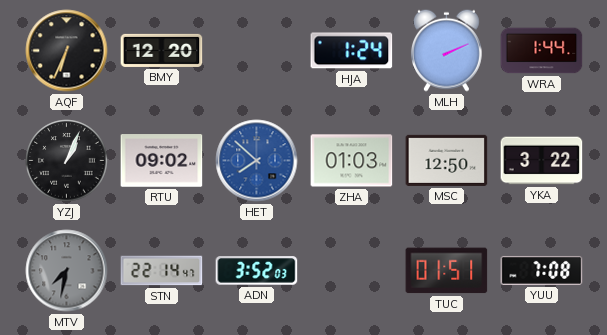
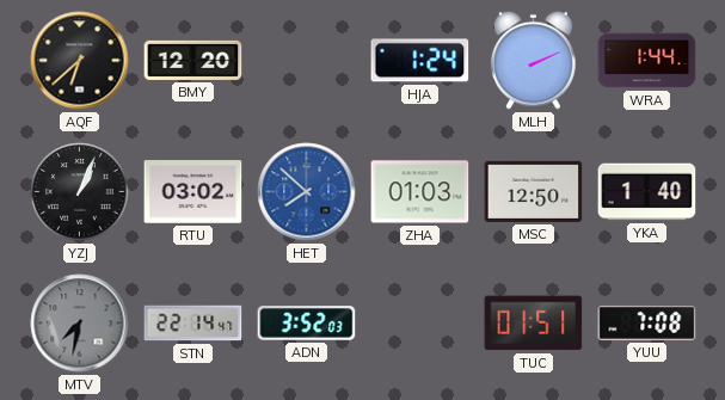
AQF: 6:34 -> 6:38 (80, 61)
RTU: 09:02 -> 03:02 (193, 192)
YKA: 3:22 -> 1:40 (647, 192)
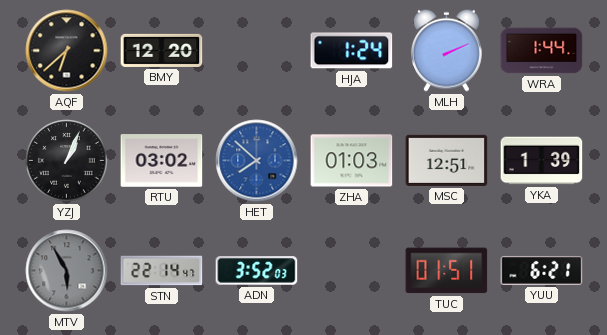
MSC: 12:50 -> 12:51 (447, 160)
YKA: 1:40 -> 1:39 (542, 161)
MTV: 7:32 -> 5:55 (67, 271)
YUU: 7:08 -> 6:21 (542, 270)
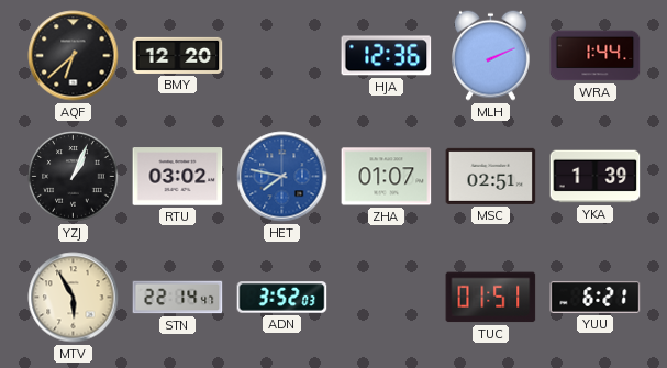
HJA: 1:24 -> 12:36 (387, 56)
HET: 7:52 -> 7:47 (282, 177)
ZHA: 01:03 -> 01:07 (387, 177)
MSC: 12:51 -> 02:51 (491, 176)
MTV dial: grey -> cream (74, 298)
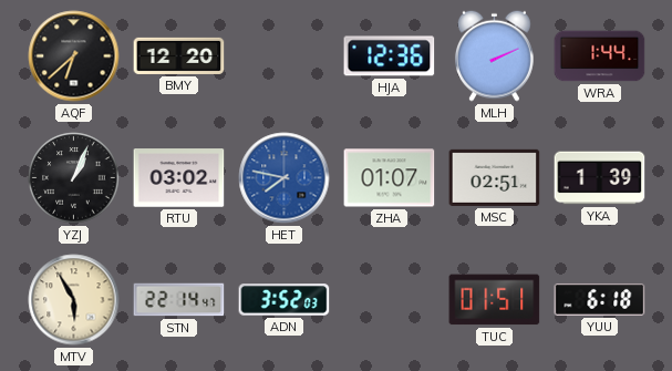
YUU: 6:21 -> 6:18 (600, 299)
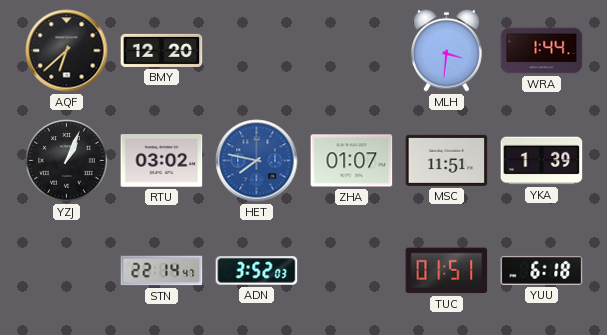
HJA: 12:36 -> none (390, 56)
MLH: 2:11 -> 3:31 (446, 50)
MSC: 02:51 -> 11:51 (447, 160)
MTV: 5:55 -> none (74, 300)
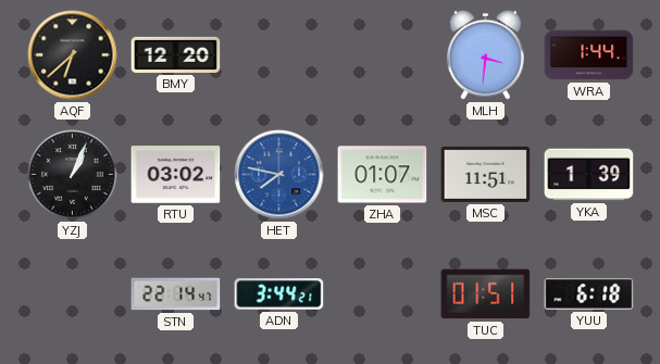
ADN: 3:52 -> 3:44 (279, 294)
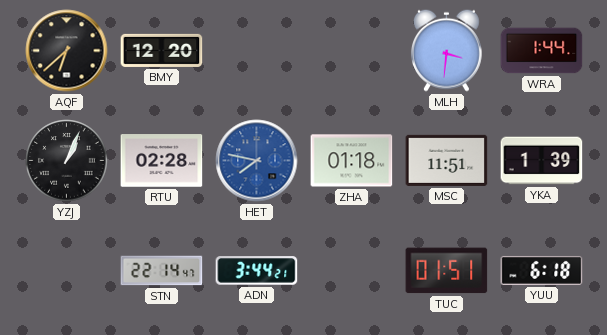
RTU: 03:02 -> 02:28 (162, 161)
ZHA: 01:07 -> 01:18 (352, 161)
